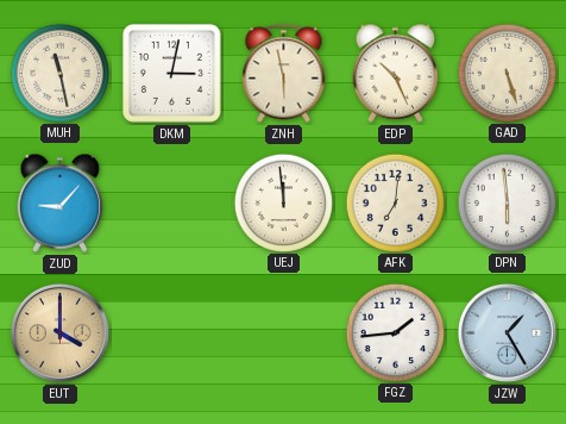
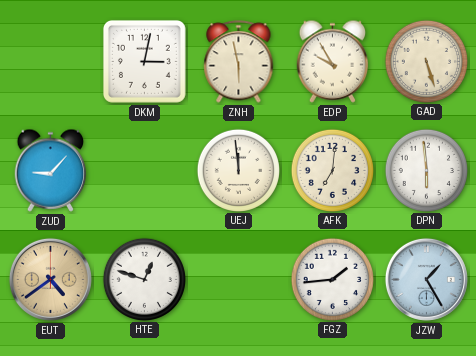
MUH: 11:28 -> none (59, 73)
EDP: 10:26 -> 9:55 (333, 61)
EUT: 4:00 -> 4:39 (50, 279)
HTE: none -> 12:48 (144, 279)
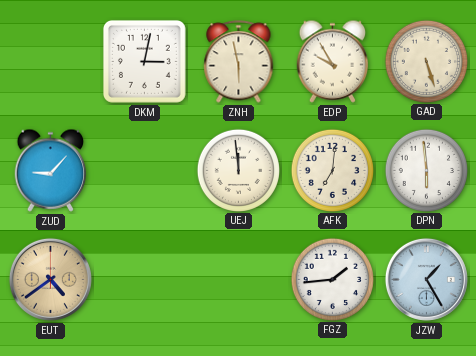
HTE: 12:48 -> none (144, 279)
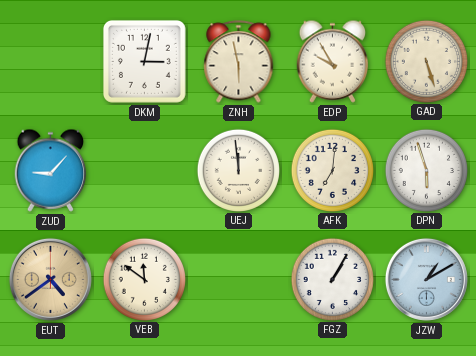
DPN: 5:59 -> 5:57 (426, 170)
VEB: none -> 11:51 (144, 279)
FGZ: 1:44 -> 1:05 (332, 279)
JZW: 1:25 -> 1:10 (426, 279)
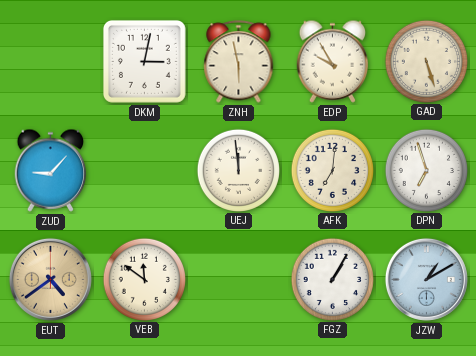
DPN: 5:57 -> 6:57 (426, 170)
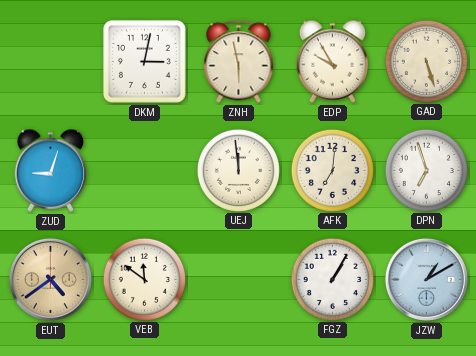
ZUD: 9:07 -> 9:03 (51, 170)
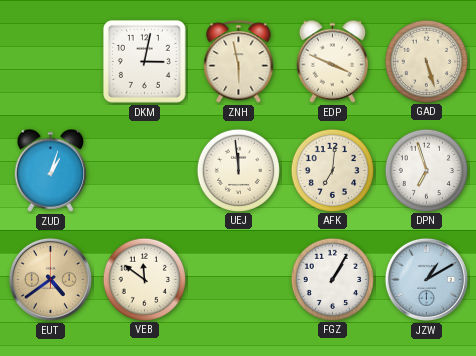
EDP: 9:55 -> 3:49 (333, 61)
ZUD: 9:03 -> 1:03 (51, 170)
